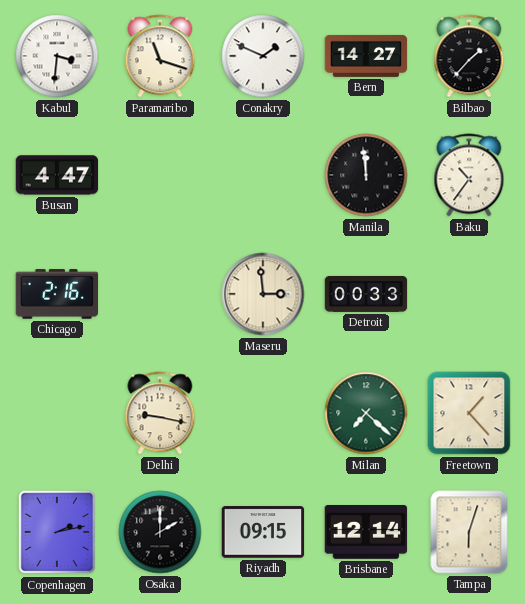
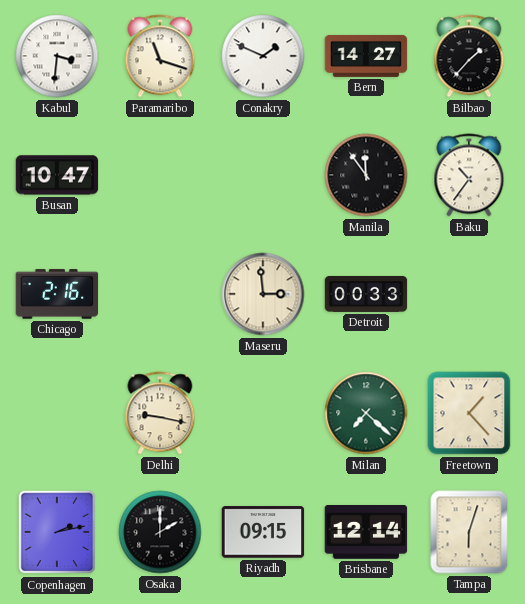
Busan: 4:47 -> 10:47 (57, 175)
Manila: 11:59 -> 11:54 (366, 175)
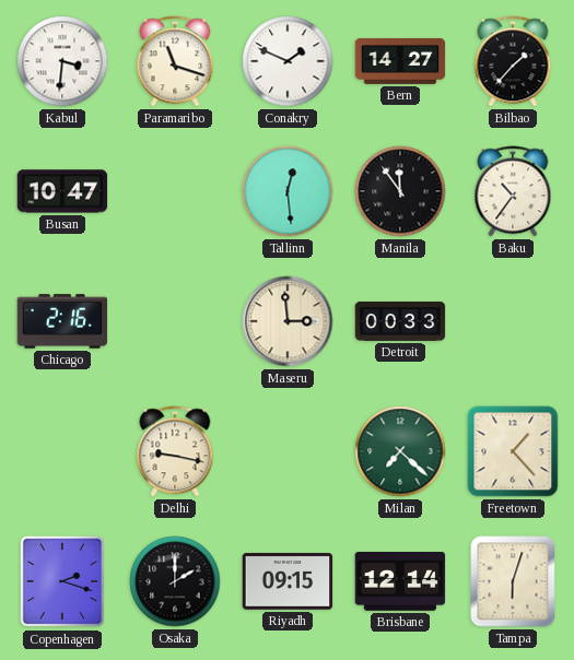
Tallinn: none -> 12:29 (288, 191)
Copenhagen: 2:13 -> 2:18 (62, 581)
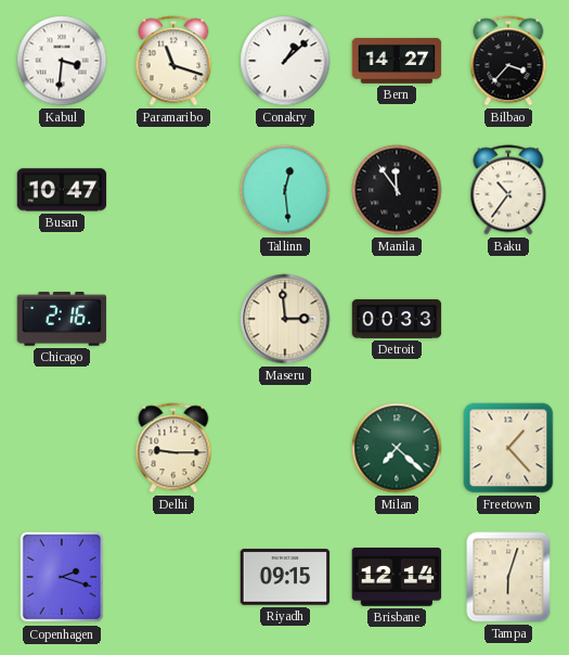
Conakry: 1:49 -> 1:08 (285, 61)
Bilbao: 1:37 -> 3:37 (508, 61)
Delhi: 9:17 -> 9:15 (173, 448)
Osaka: 2:00 -> none (175, 581)
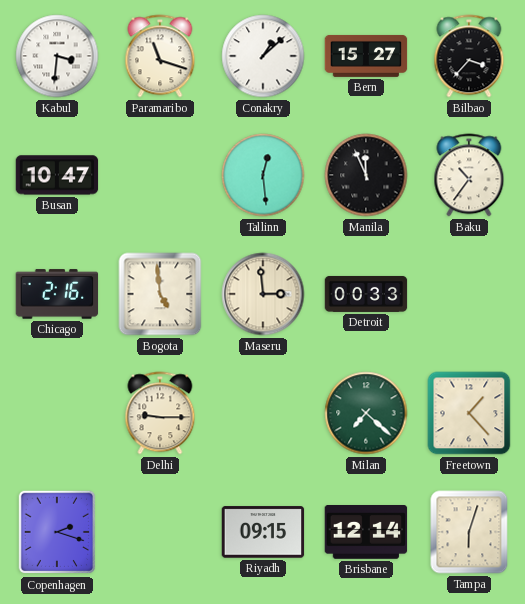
Bern: 14:27 -> 15:27 (366, 56)
Manila: 11:54 -> 11:56 (366, 175)
Bogota: none -> 4:59 (160, 294)
